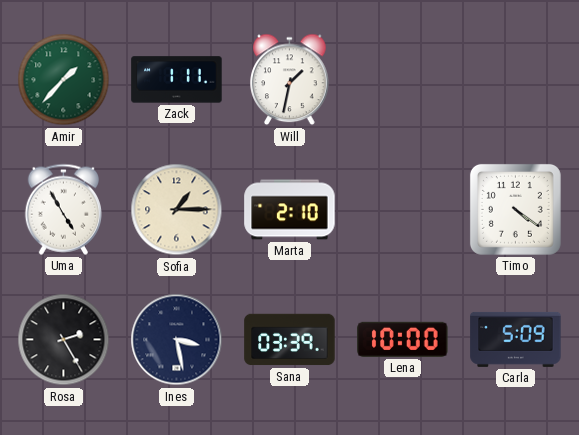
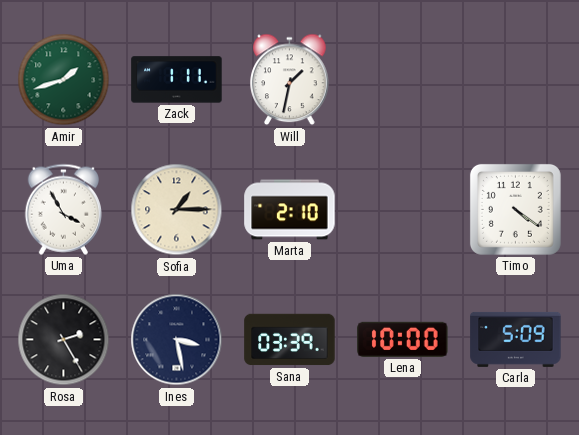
Amir: 1:37 -> 1:42 (64, 80)
Uma: 4:55 -> 3:55 (63, 209)
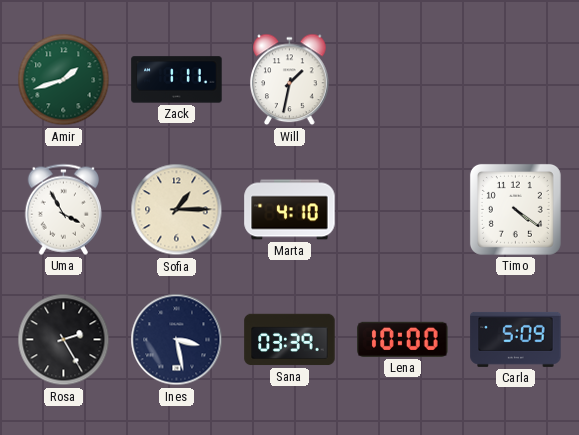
Marta: 2:10 -> 4:10 (290, 210)
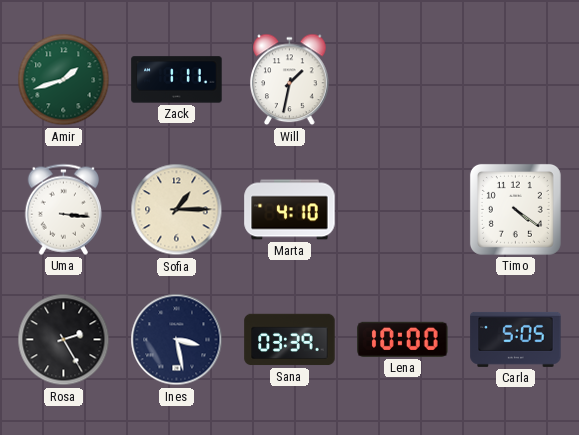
Uma: 3:55 -> 3:16 (63, 209)
Carla: 5:09 -> 5:05 (516, 339)
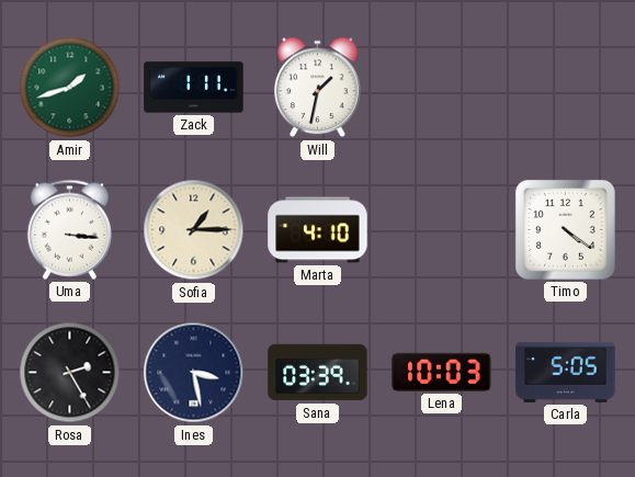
Lena: 10:00 -> 10:03 (442, 372)
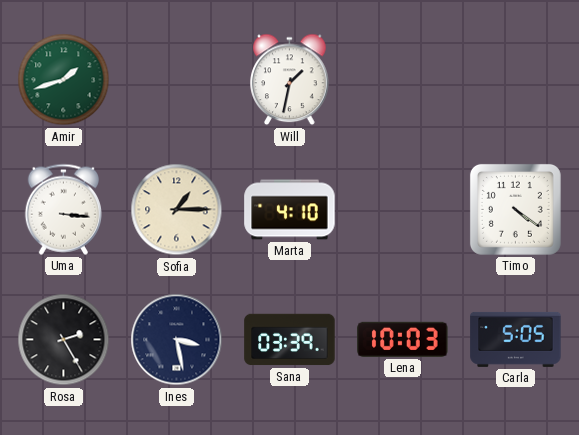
Zack: 1:11 -> none (194, 88)
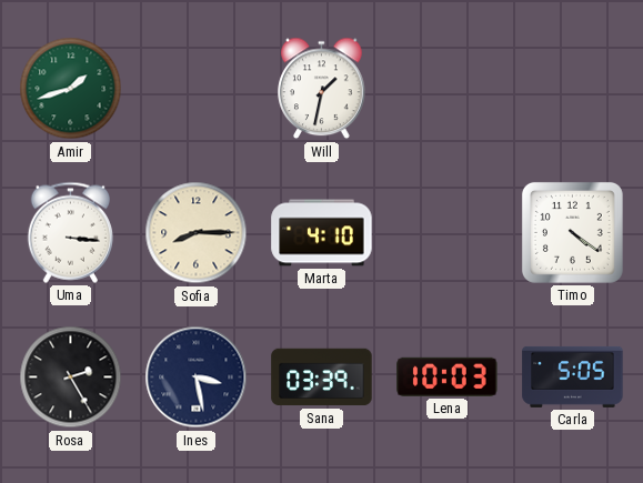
Sofia: 1:15 -> 8:15 (197, 233)
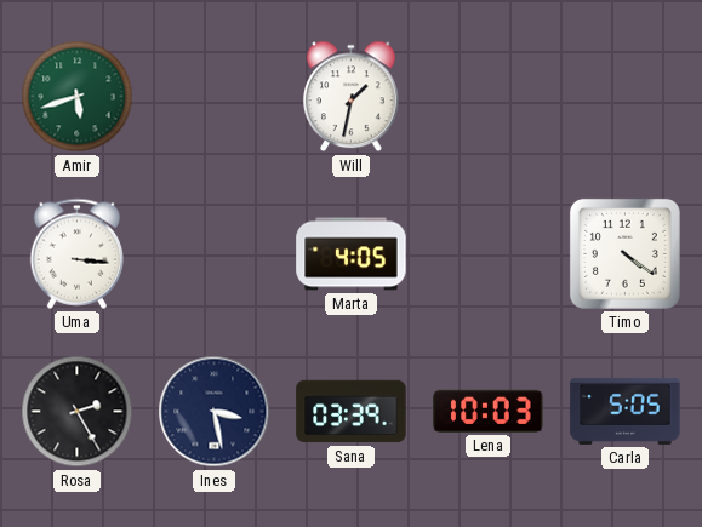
Amir: 1:42 -> 5:42 (78, 97)
Sofia: 8:15 -> none (197, 233)
Marta: 4:10 -> 4:05 (352, 254)
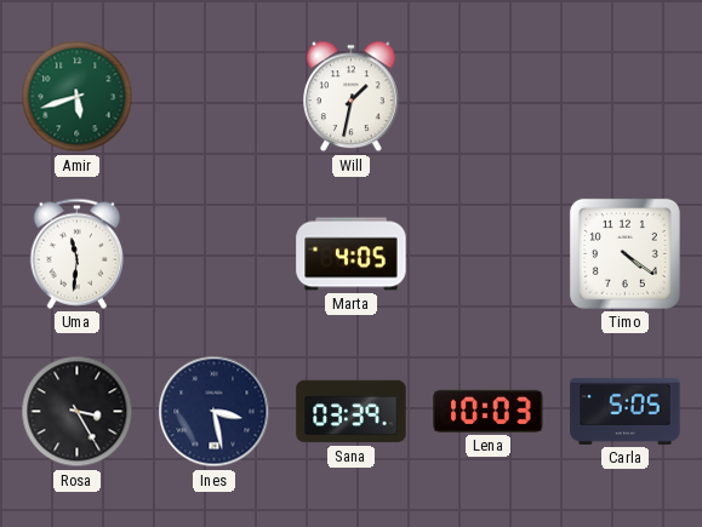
Uma: 3:16 -> 11:31 (76, 253)
Rosa: 2:25 -> 3:25 (78, 412)
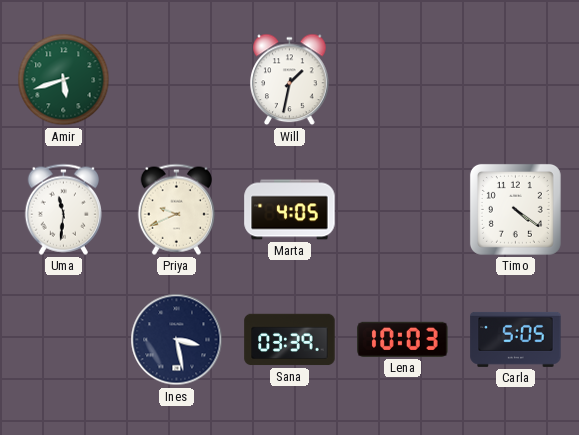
Priya: none -> 9:41 (176, 209)
Rosa: 3:25 -> none (78, 412)
